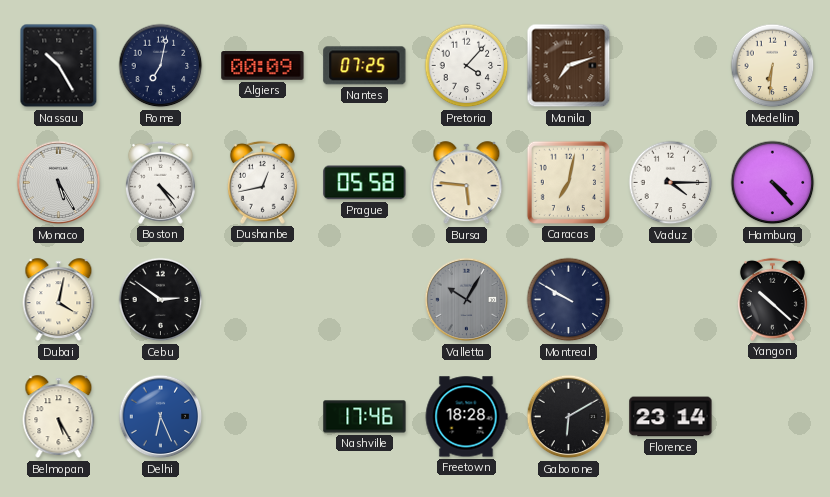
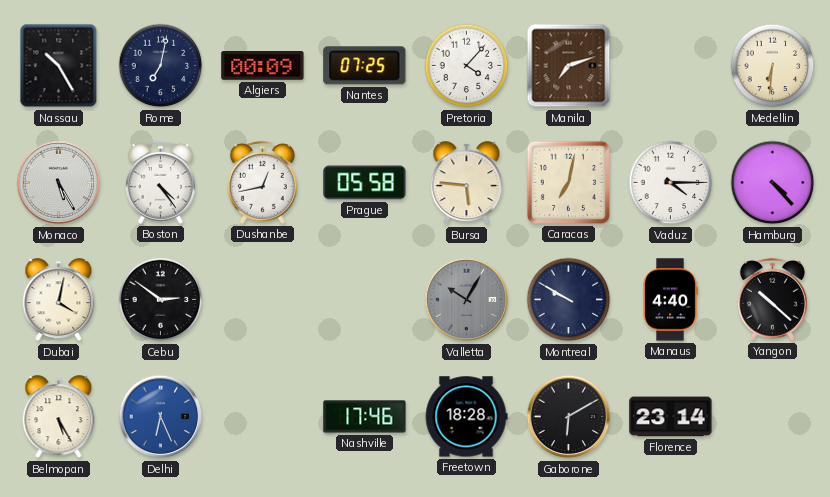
Manaus: none -> 4:40 (670, 300)
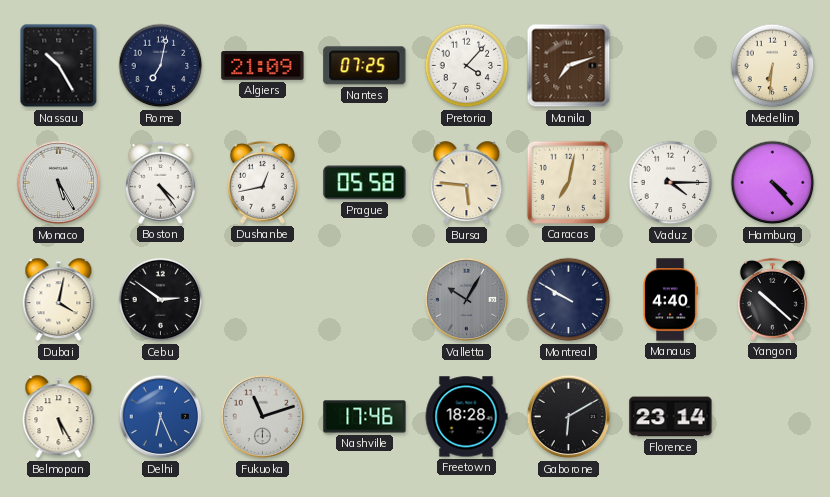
Algiers: 00:09 -> 21:09 (263, 66)
Fukuoka: none -> 11:12 (263, 417)
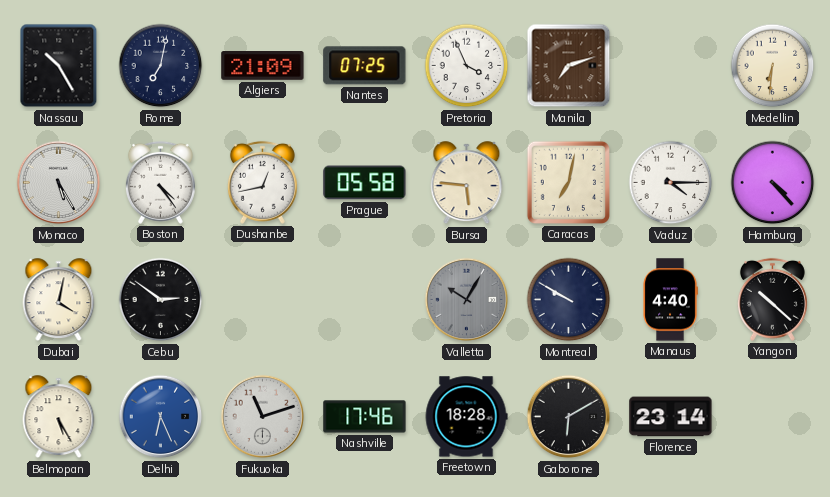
Pretoria: 4:07 -> 3:56 (467, 66)
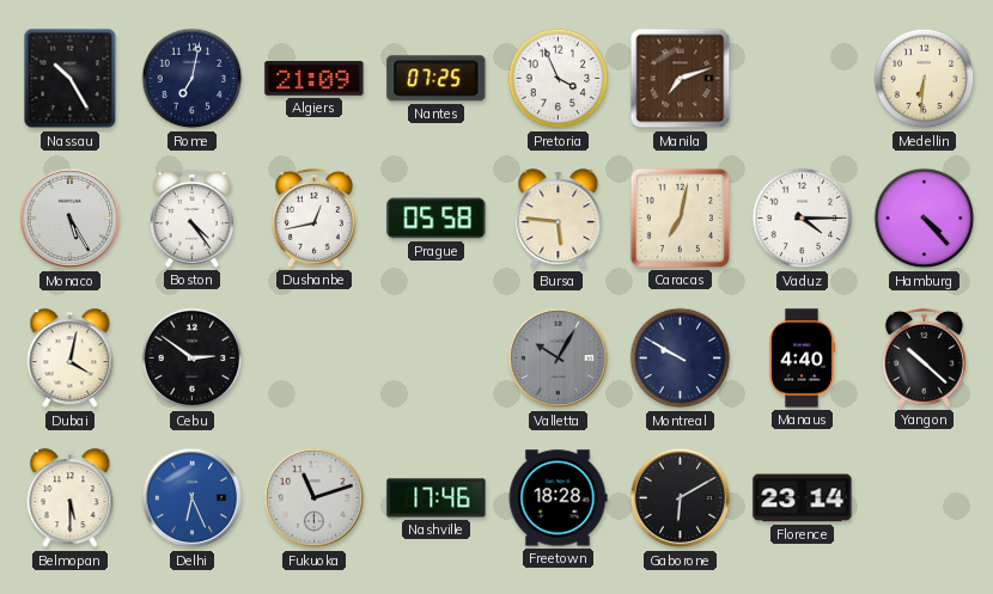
Belmopan: 5:25 -> 5:30 (71, 498)
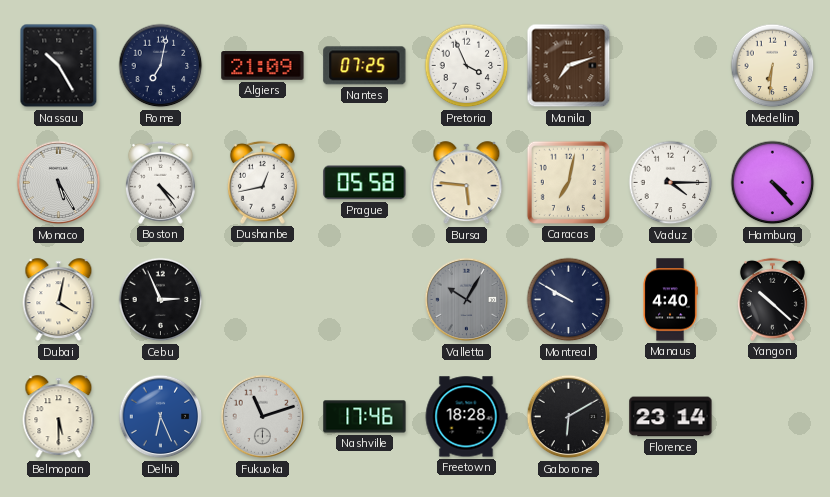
Cebu: 2:51 -> 2:56 (161, 300)
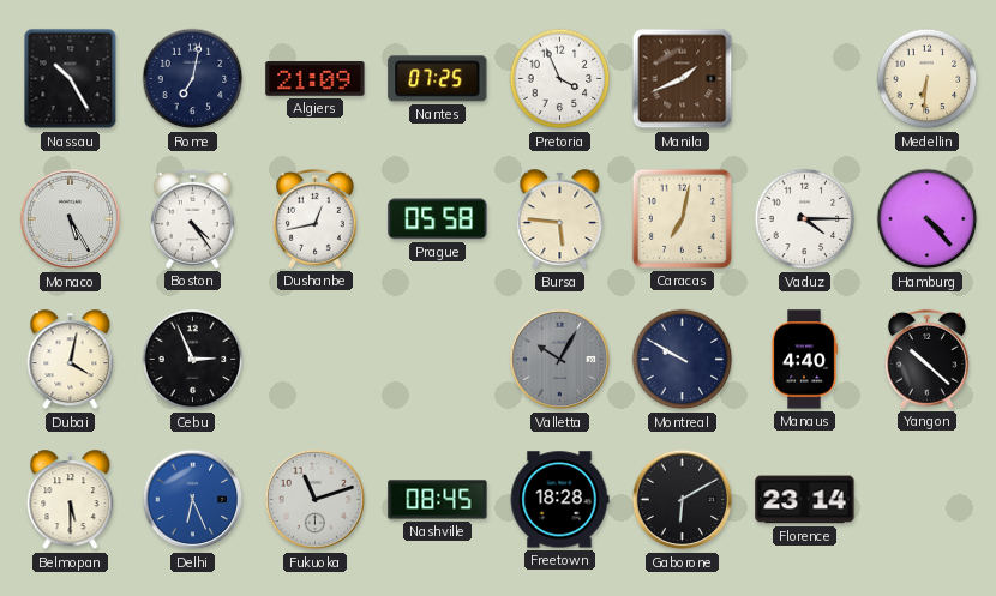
Manila: 7:12 -> 1:41 (683, 79)
Nashville: 17:46 -> 08:45 (438, 500)
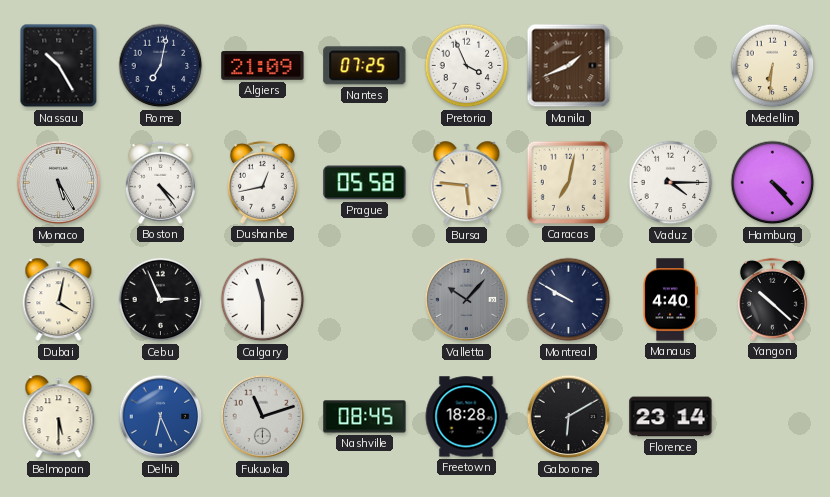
Calgary: none -> 11:30 (263, 300)
Valletta: 10:05 -> 10:07 (467, 300)
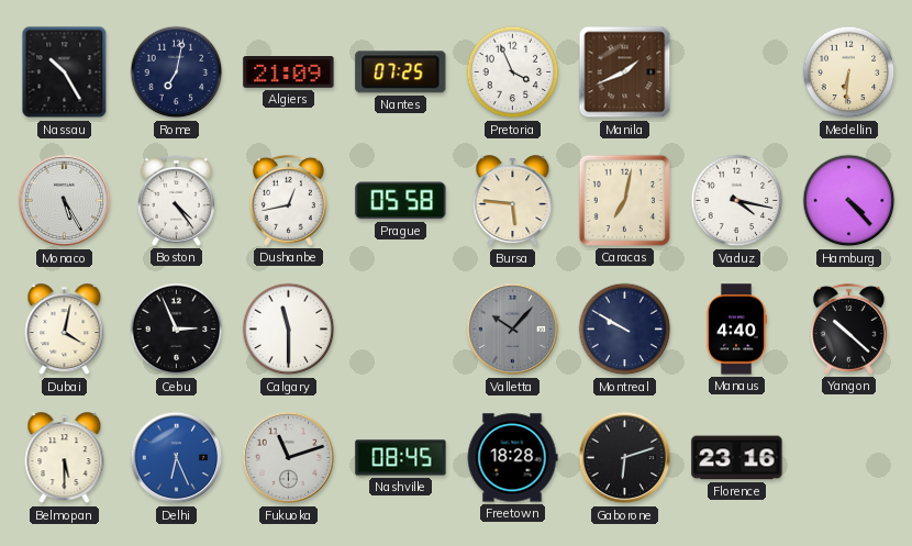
Vaduz: 4:15 -> 4:17 (737, 201)
Gaborone: 6:10 -> 6:12 (625, 458)
Florence: 23:14 -> 23:16 (737, 458)
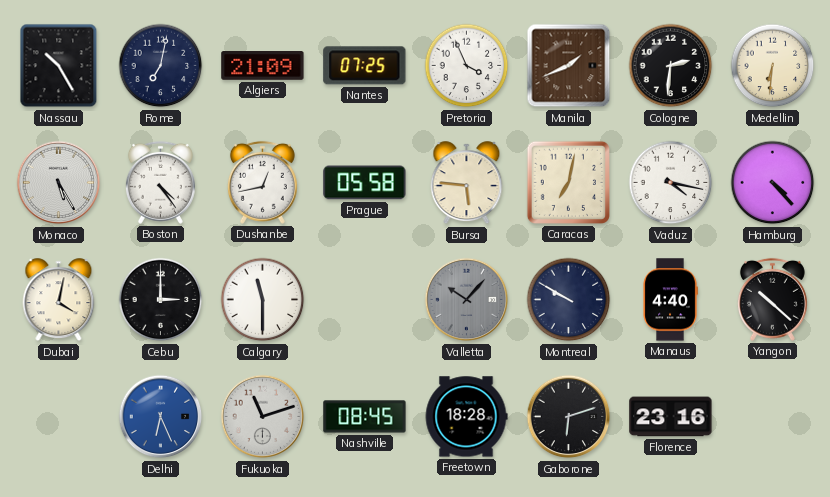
Cologne: none -> 2:31 (671, 66)
Cebu: 2:56 -> 3:00 (161, 300)
Belmopan: 5:30 -> none (65, 458)
